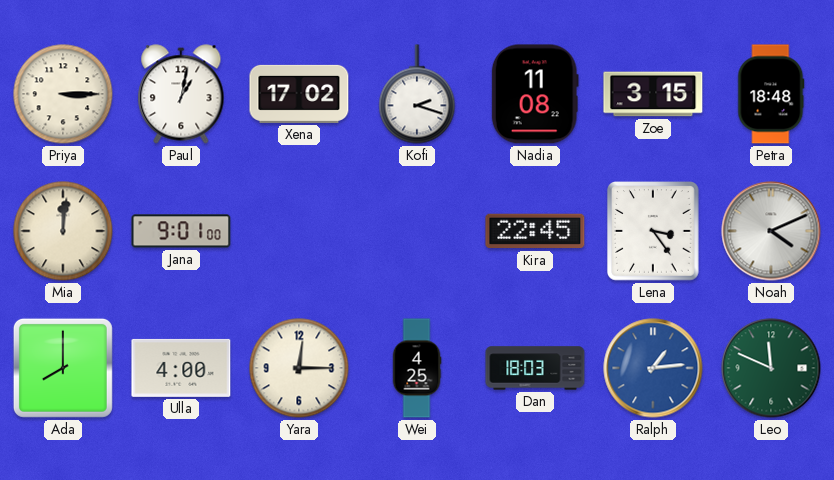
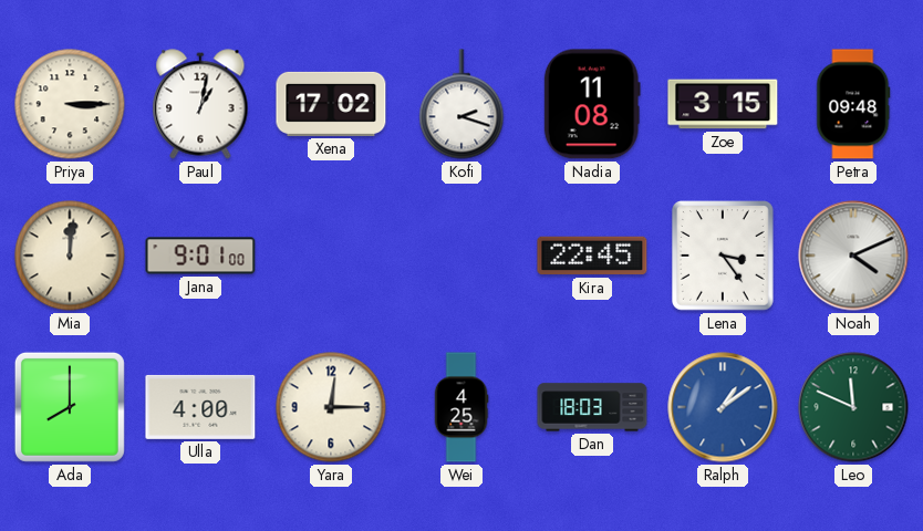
Petra: 18:48 -> 09:48 (853, 104)
Ralph: 1:14 -> 1:09 (723, 407)
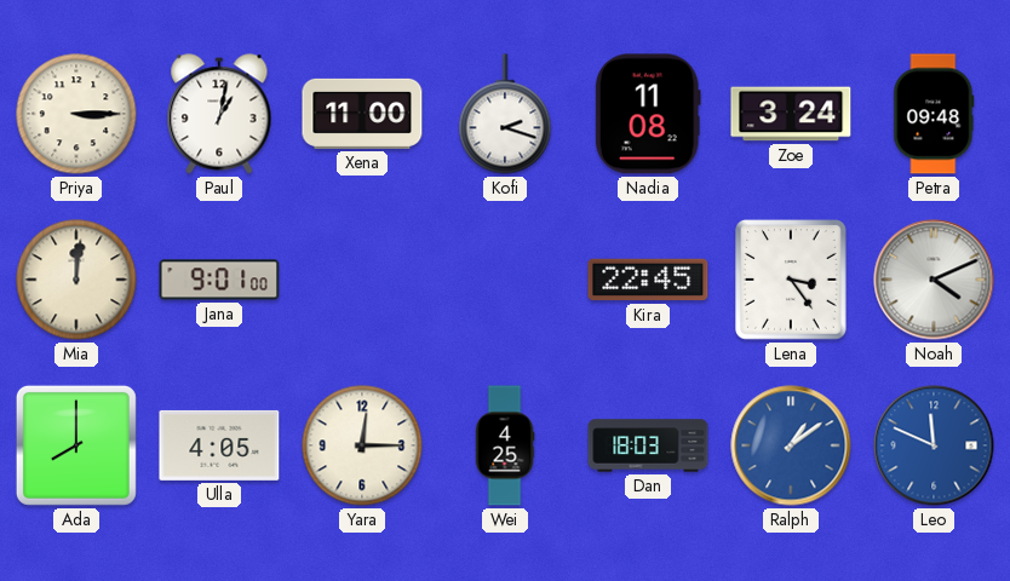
Xena: 17:02 -> 11:00 (362, 114)
Zoe: 3:15 -> 3:24 (791, 114)
Ulla: 4:00 -> 4:05 (219, 445)
Leo dial: green -> blue (934, 445)
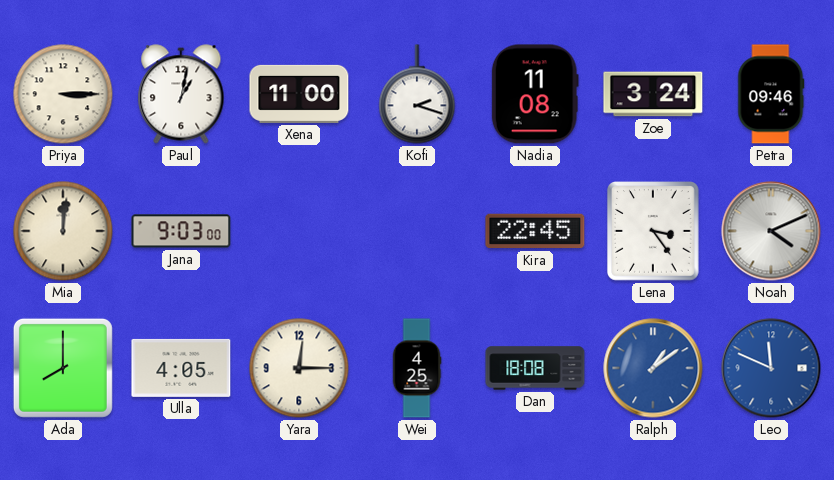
Petra: 09:48 -> 09:46 (771, 94)
Jana: 9:01 -> 9:03 (181, 231)
Dan: 18:03 -> 18:08 (535, 368)
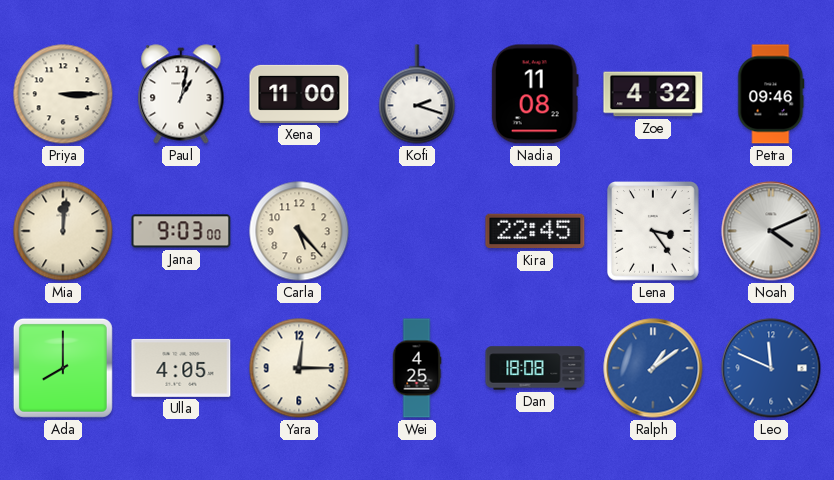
Zoe: 3:24 -> 4:32 (653, 94)
Carla: none -> 5:23 (299, 231)
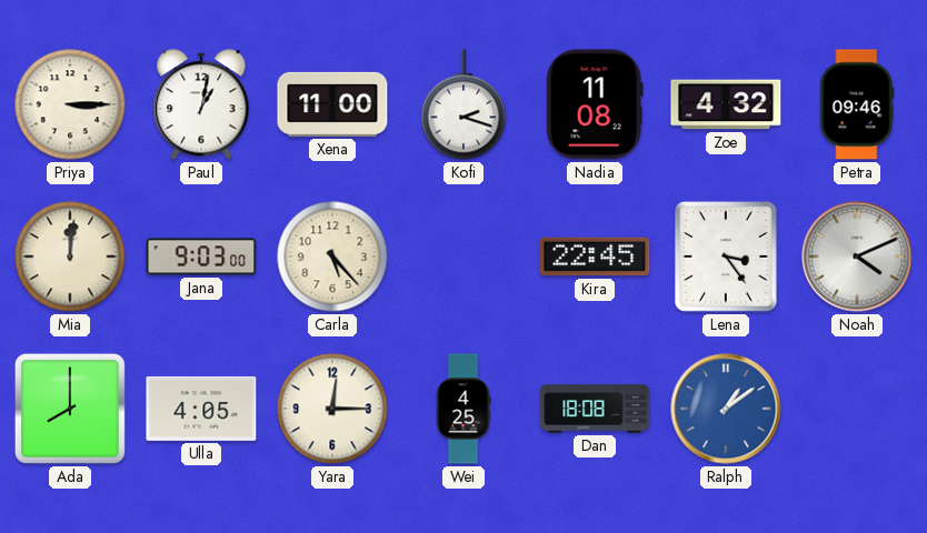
Leo: 11:49 -> none (771, 368)
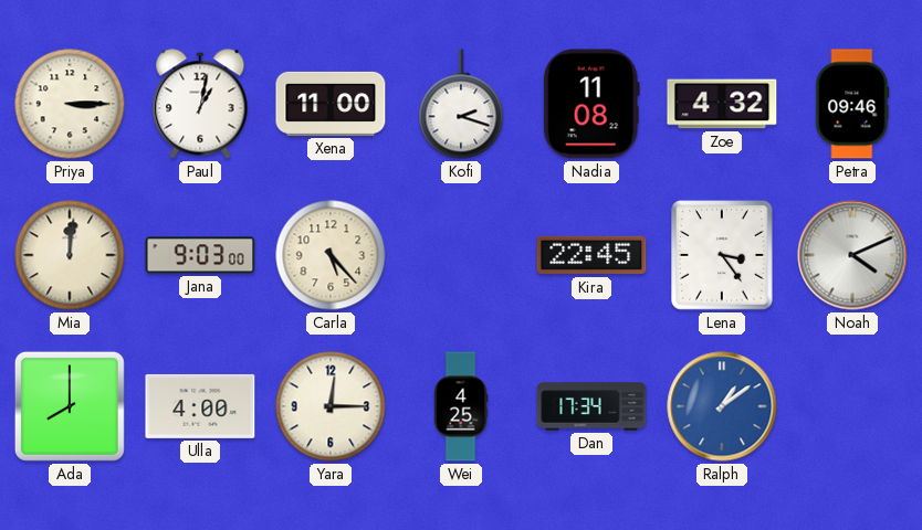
Ulla: 4:05 -> 4:00 (200, 406)
Dan: 18:08 -> 17:34 (591, 406)
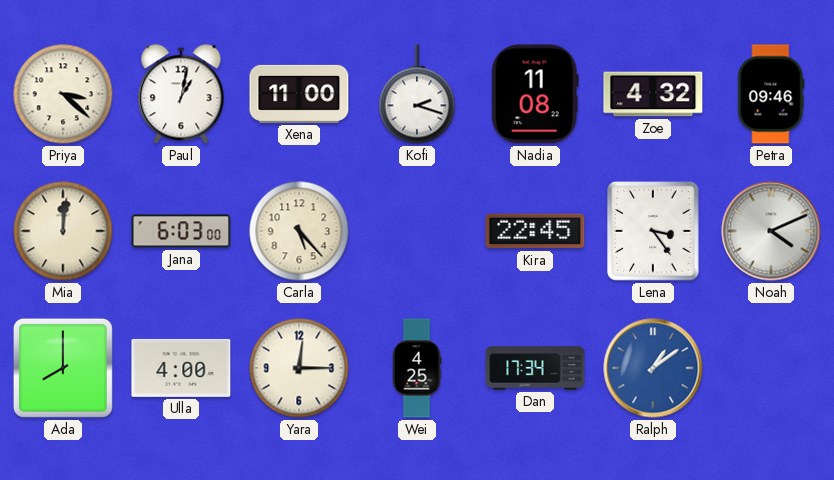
Priya: 3:15 -> 3:22 (63, 94)
Jana: 9:03 -> 6:03 (181, 231)
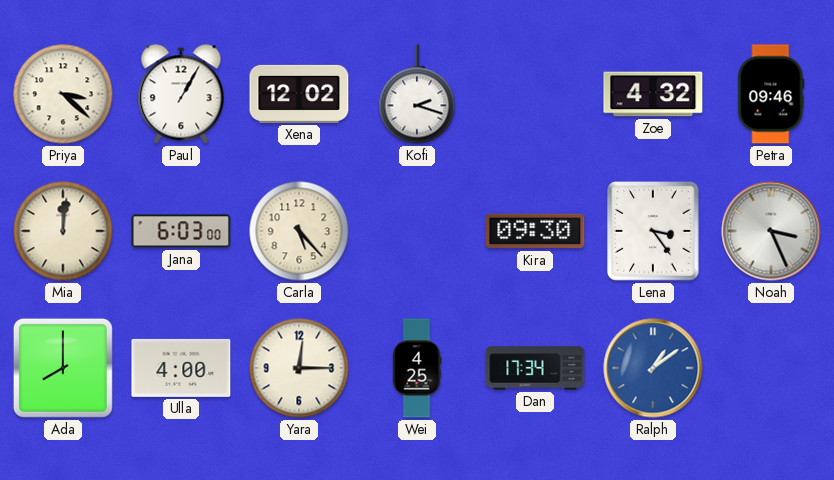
Paul: 1:02 -> 1:05 (181, 94)
Xena: 11:00 -> 12:02 (299, 94)
Nadia: 11:08 -> none (535, 94)
Kira: 22:45 -> 09:30 (535, 231)
Noah: 4:11 -> 3:26 (771, 231)
